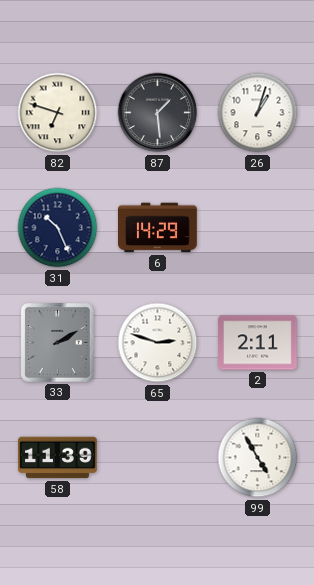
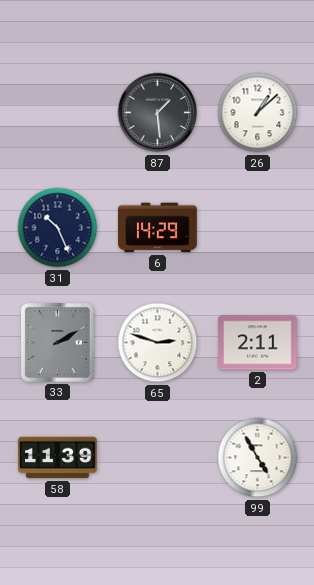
82: 6:48 -> none (58, 113)
26: 1:03 -> 1:08 (258, 113)
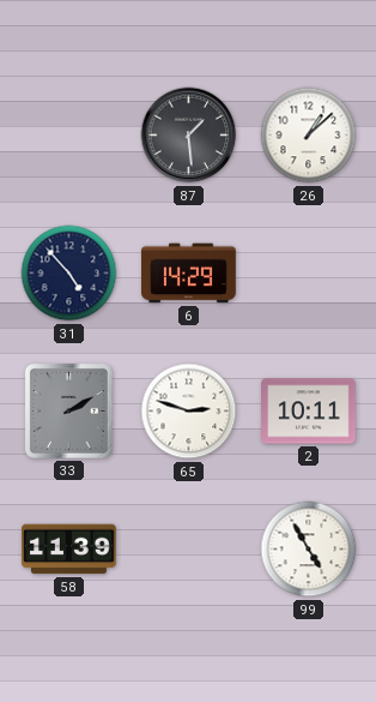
31: 10:26 -> 4:53 (69, 274)
2: 2:11 -> 10:11 (309, 412)
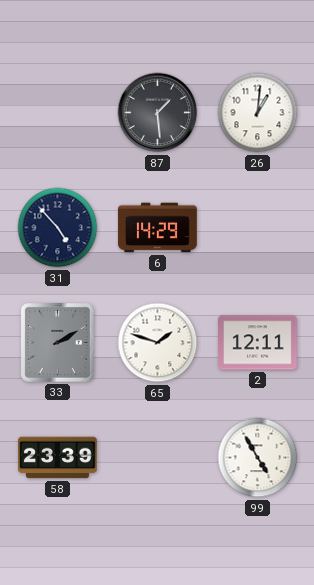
26: 1:08 -> 1:01 (258, 113)
65: 2:48 -> 1:48 (158, 343)
2: 10:11 -> 12:11 (258, 343)
58: 11:39 -> 23:39 (58, 458)
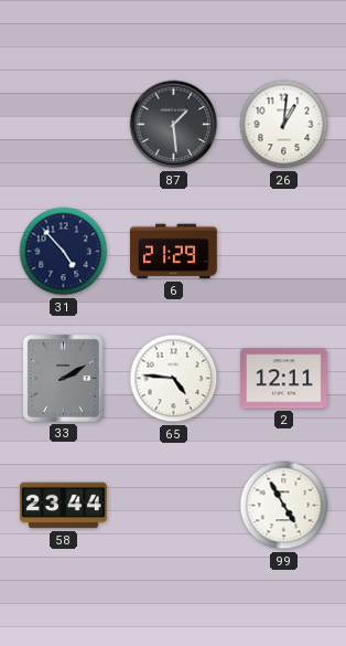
6: 14:29 -> 21:29 (174, 252)
65: 1:48 -> 4:46 (174, 379)
58: 23:39 -> 23:44 (64, 506)
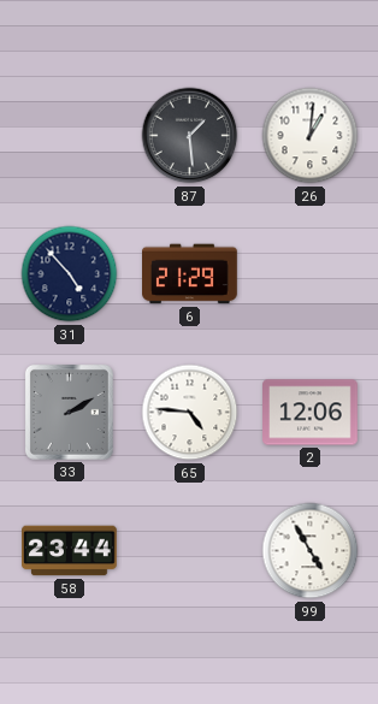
2: 12:11 -> 12:06 (311, 413)
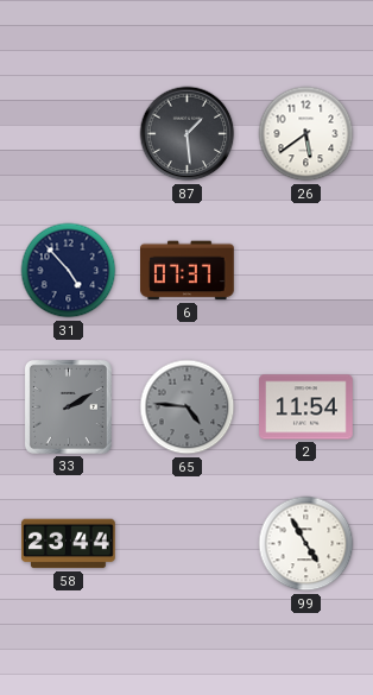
26: 1:01 -> 5:39 (306, 134)
6: 21:29 -> 07:37 (188, 271)
65 dial: white -> grey (188, 407)
2: 12:06 -> 11:54 (306, 407)
